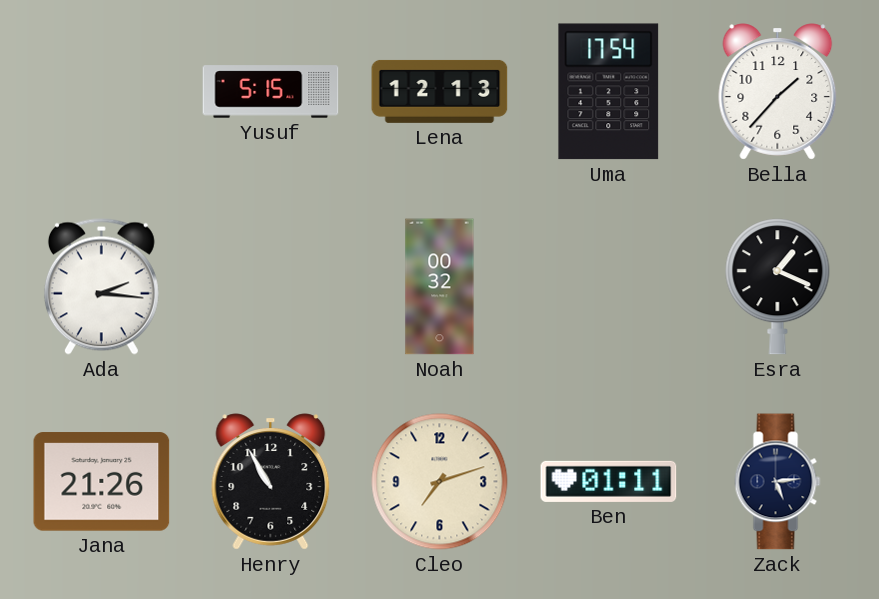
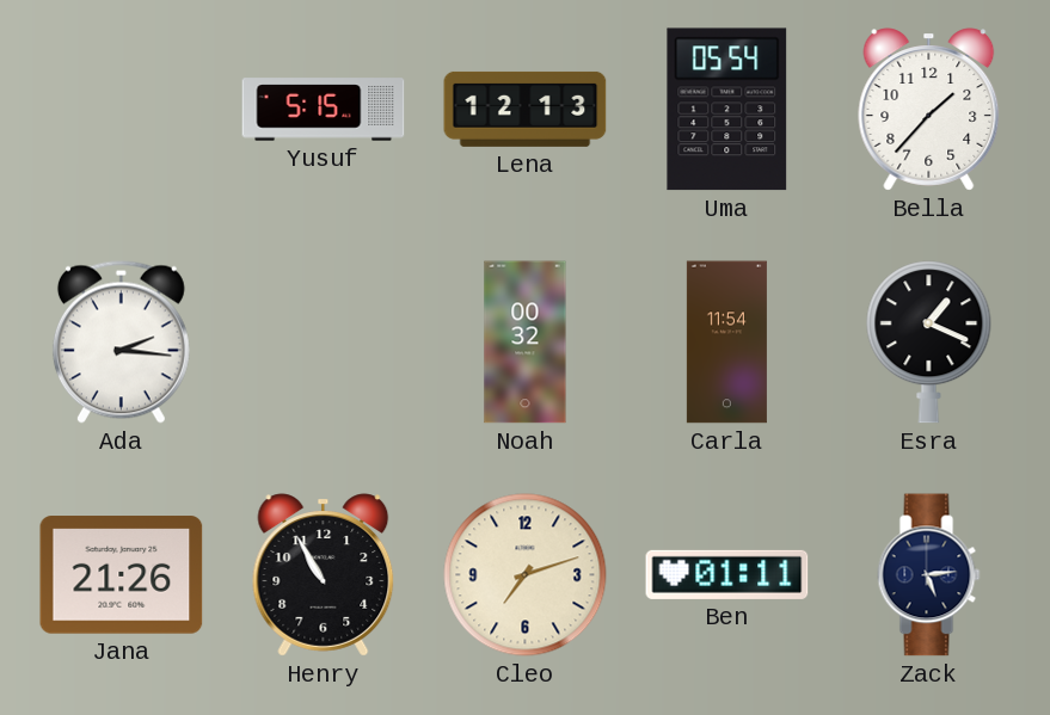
Uma: 17:54 -> 05:54 (727, 110)
Carla: none -> 11:54 (726, 343)
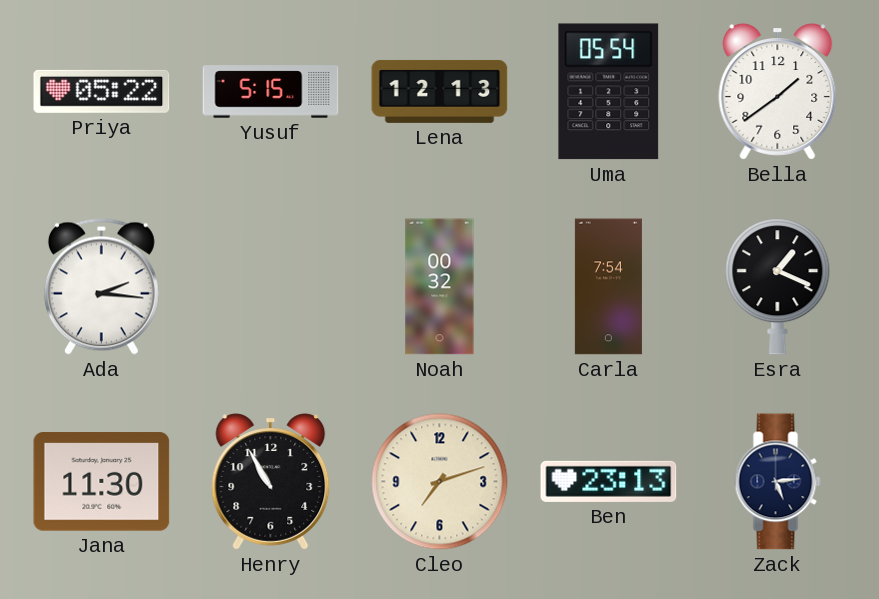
Priya: none -> 05:22 (102, 91)
Bella: 1:37 -> 1:39 (778, 92)
Carla: 11:54 -> 7:54 (608, 287)
Jana: 21:26 -> 11:30 (102, 482)
Ben: 01:11 -> 23:13 (609, 481)
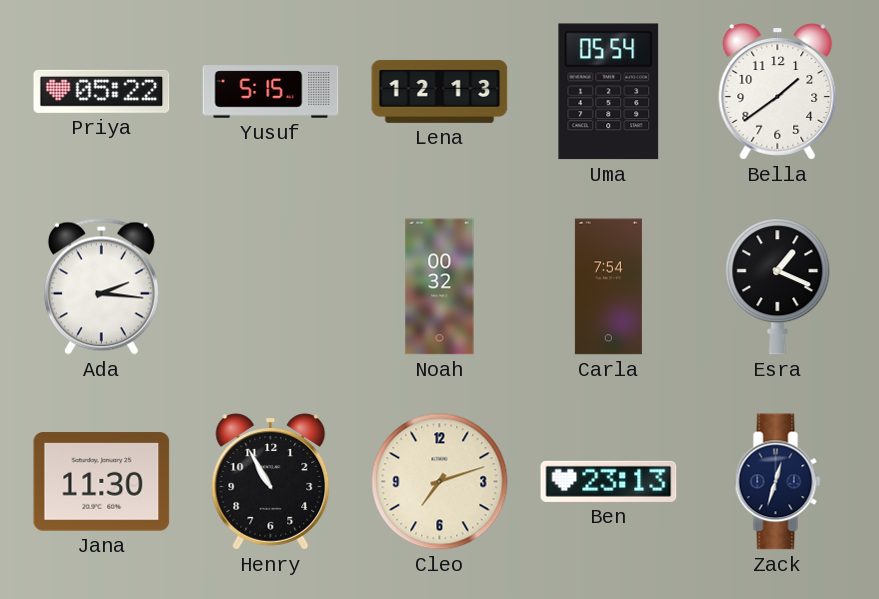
Zack: 5:14 -> 12:33 (778, 482)
